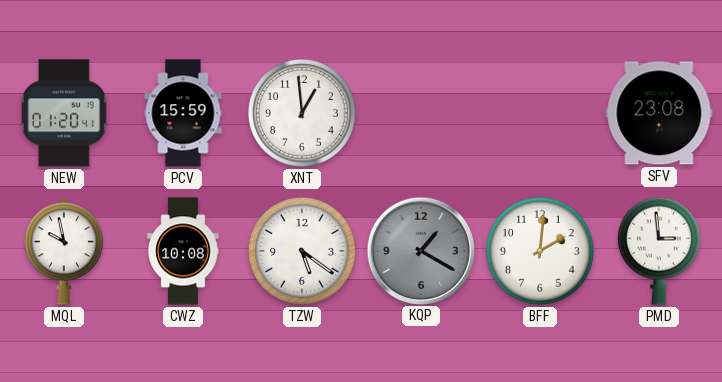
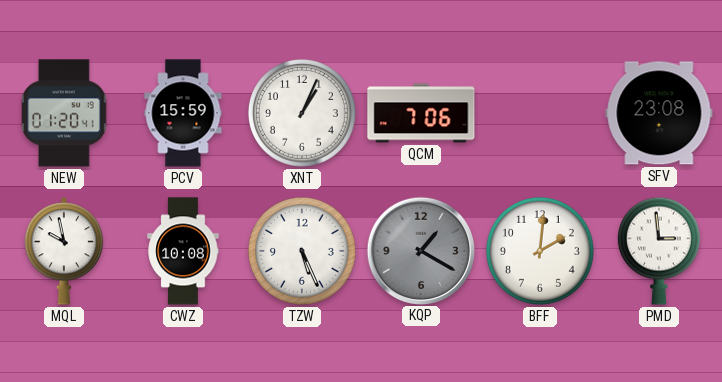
XNT: 12:59 -> 1:04 (302, 113)
QCM: none -> 7:06 (421, 113)
TZW: 5:21 -> 5:26 (302, 251)
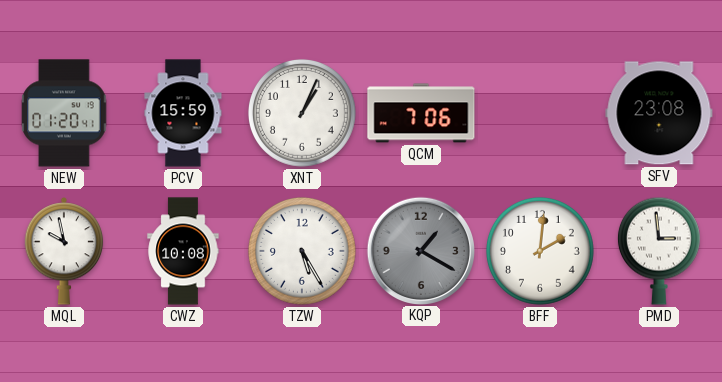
TZW: 5:26 -> 5:25 (302, 251)
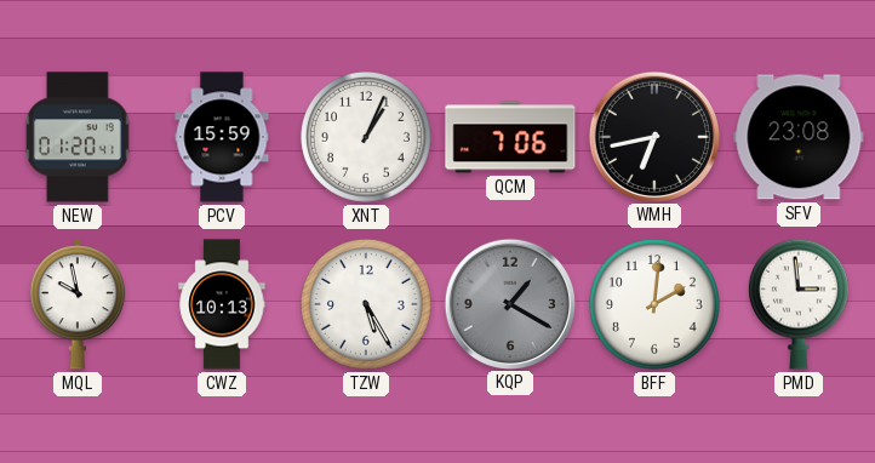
WMH: none -> 6:43 (653, 136)
CWZ: 10:08 -> 10:13 (222, 304)
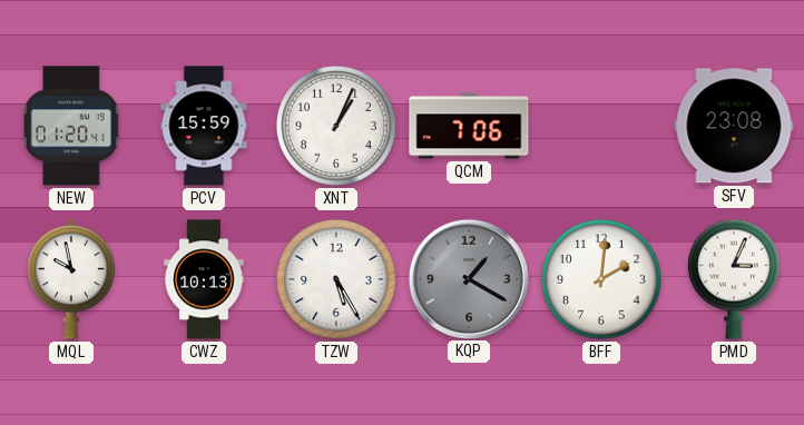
WMH: 6:43 -> none (653, 136)
PMD: 2:59 -> 3:04 (734, 279)
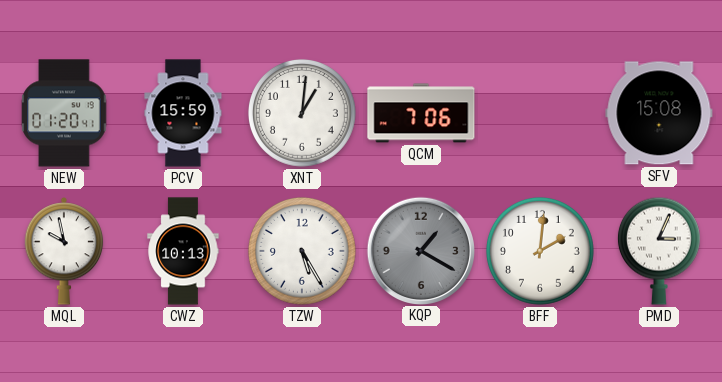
XNT: 1:04 -> 1:01 (302, 113)
SFV: 23:08 -> 15:08 (659, 113)
